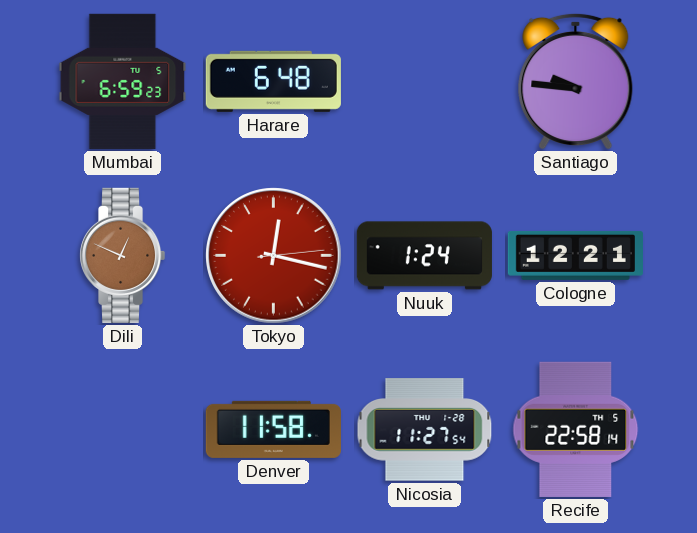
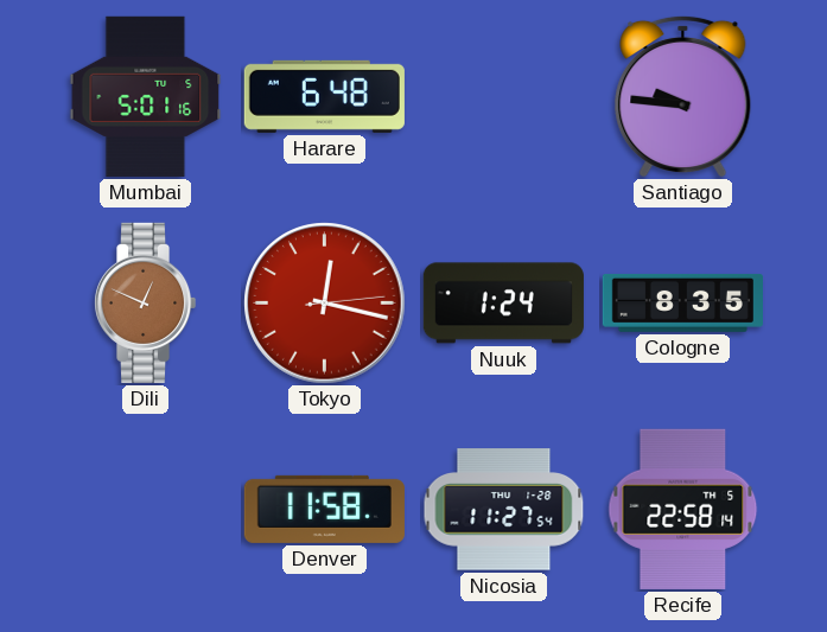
Mumbai: 6:59 -> 5:01 (146, 96)
Cologne: 12:21 -> 8:35 (682, 302)
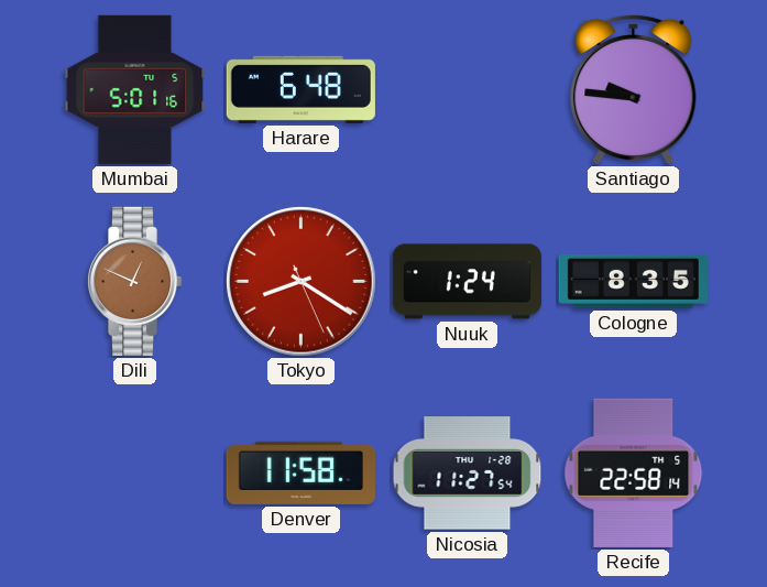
Tokyo: 12:17 -> 8:20 (302, 282)
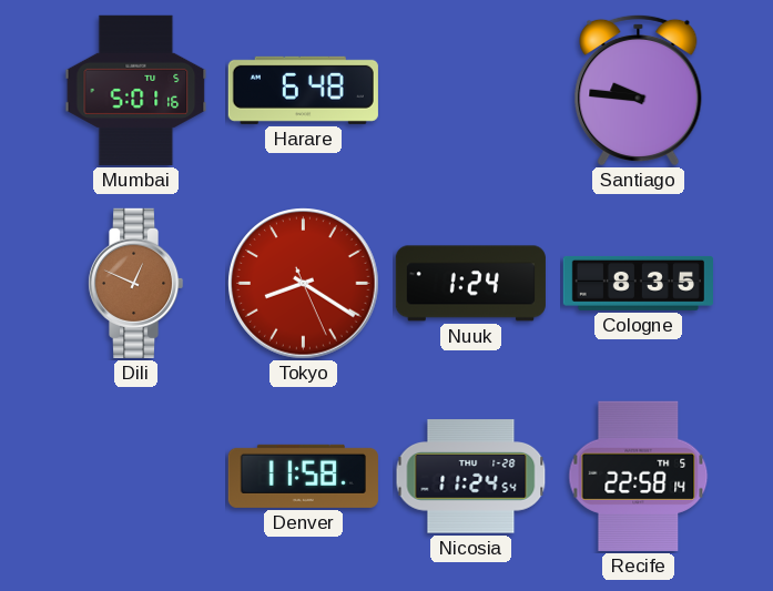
Nicosia: 11:27 -> 11:24 (471, 477)
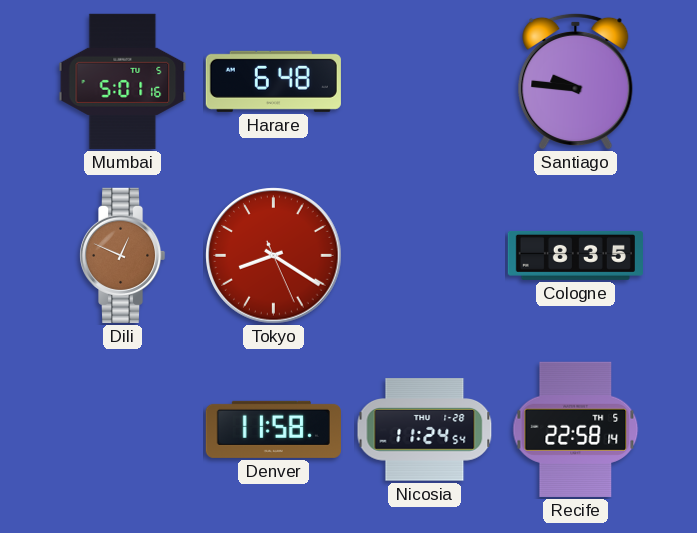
Nuuk: 1:24 -> none (470, 284)
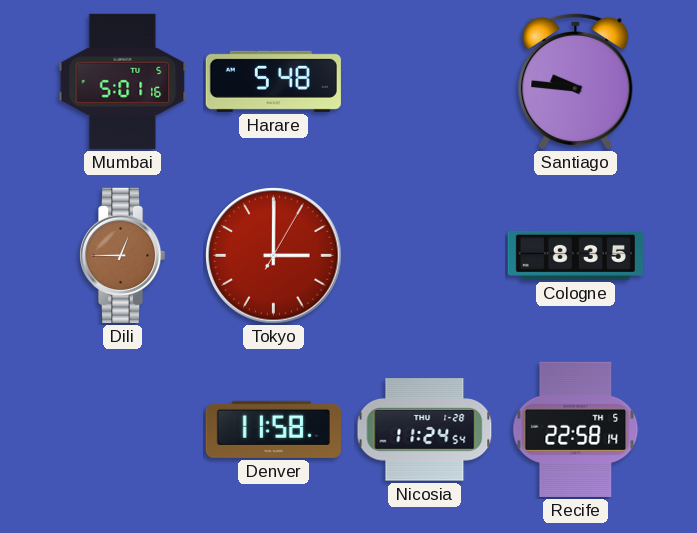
Harare: 6:48 -> 5:48 (273, 81)
Dili: 12:49 -> 12:45 (122, 255)
Tokyo: 8:20 -> 3:00 (274, 256)
